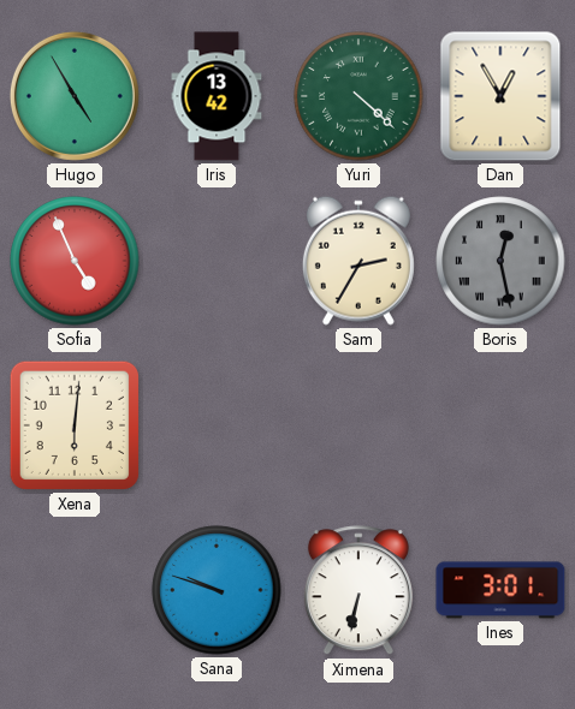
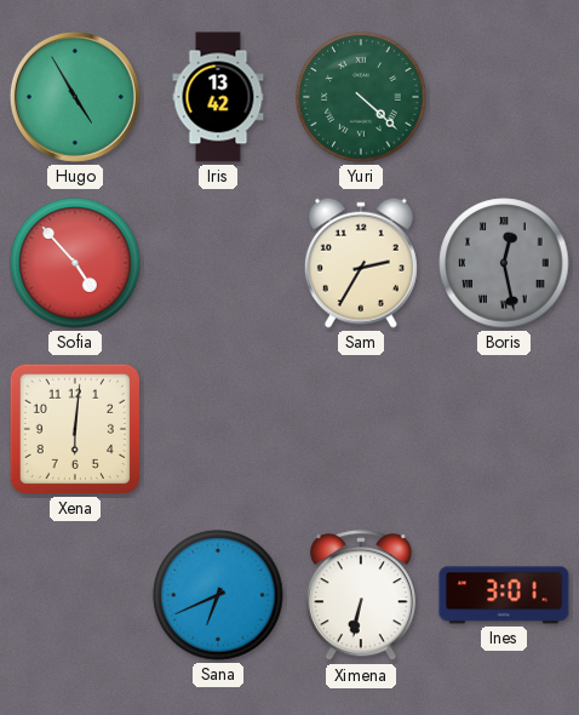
Dan: 12:55 -> none (500, 96)
Sofia: 4:56 -> 4:53 (75, 263)
Sana: 9:48 -> 6:41 (218, 595)
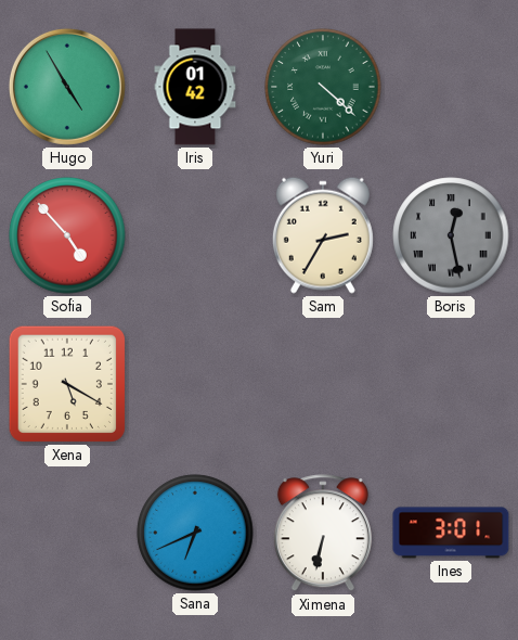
Iris: 13:42 -> 01:42 (195, 87)
Xena: 6:01 -> 5:20 (67, 384)
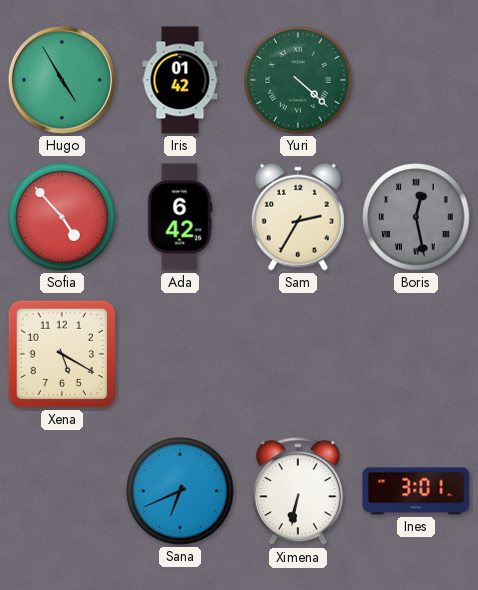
Ada: none -> 6:42 (180, 217)
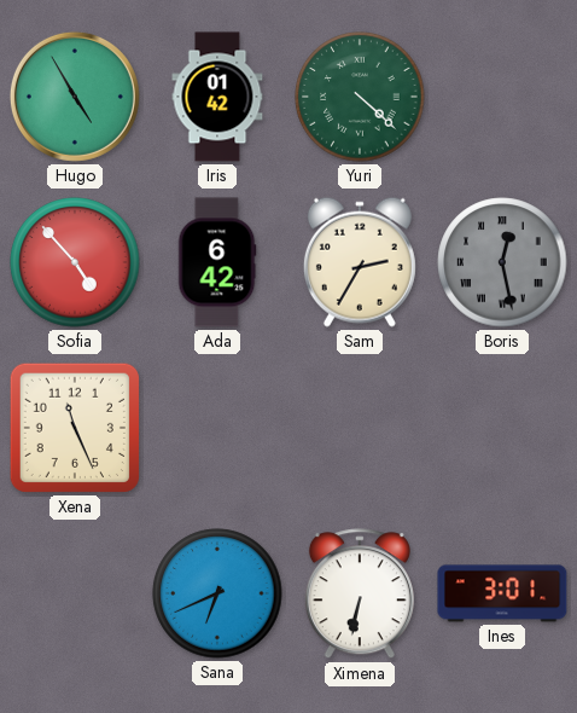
Xena: 5:20 -> 11:26 (75, 428)
